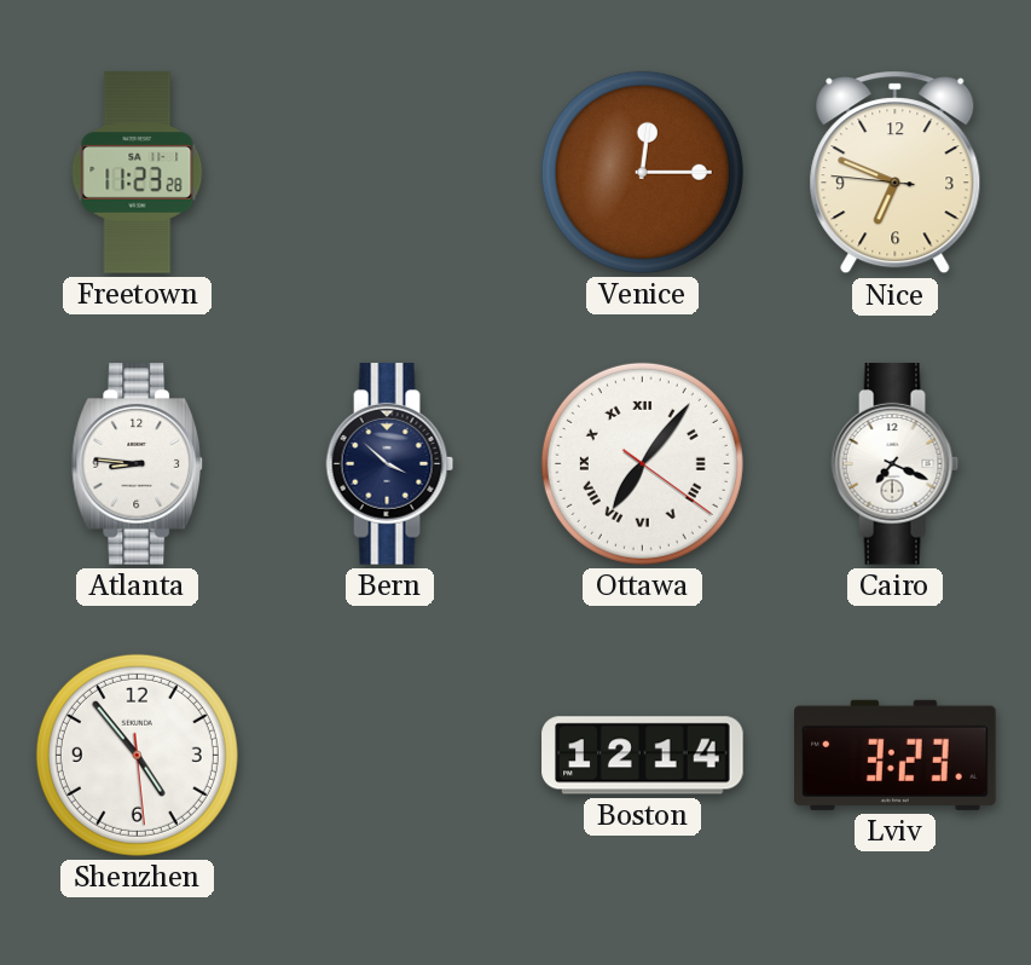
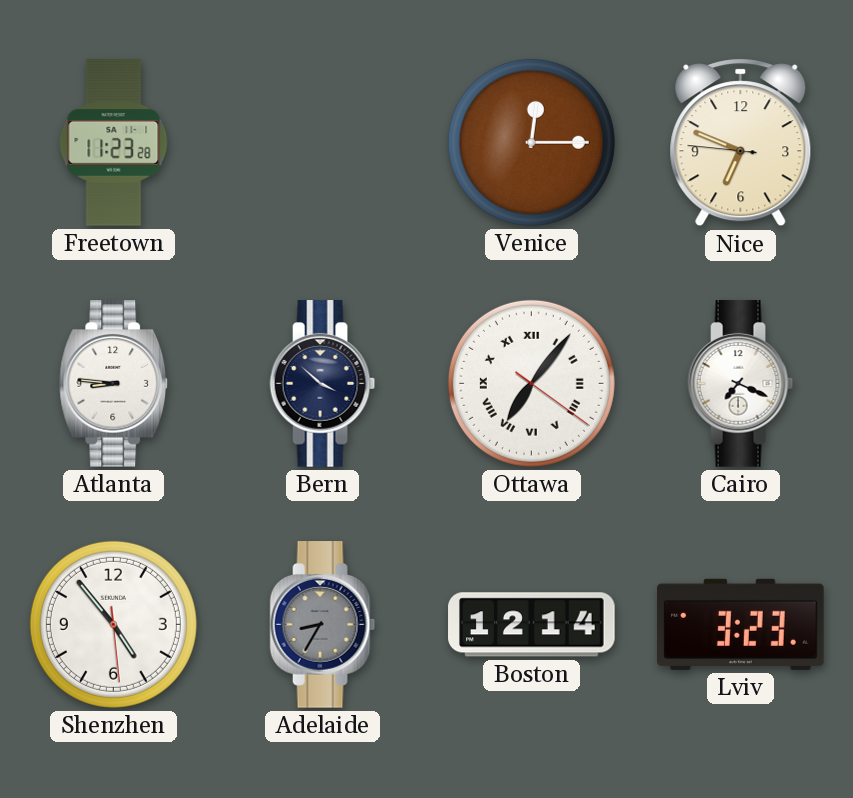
Adelaide: none -> 8:35 (323, 625)
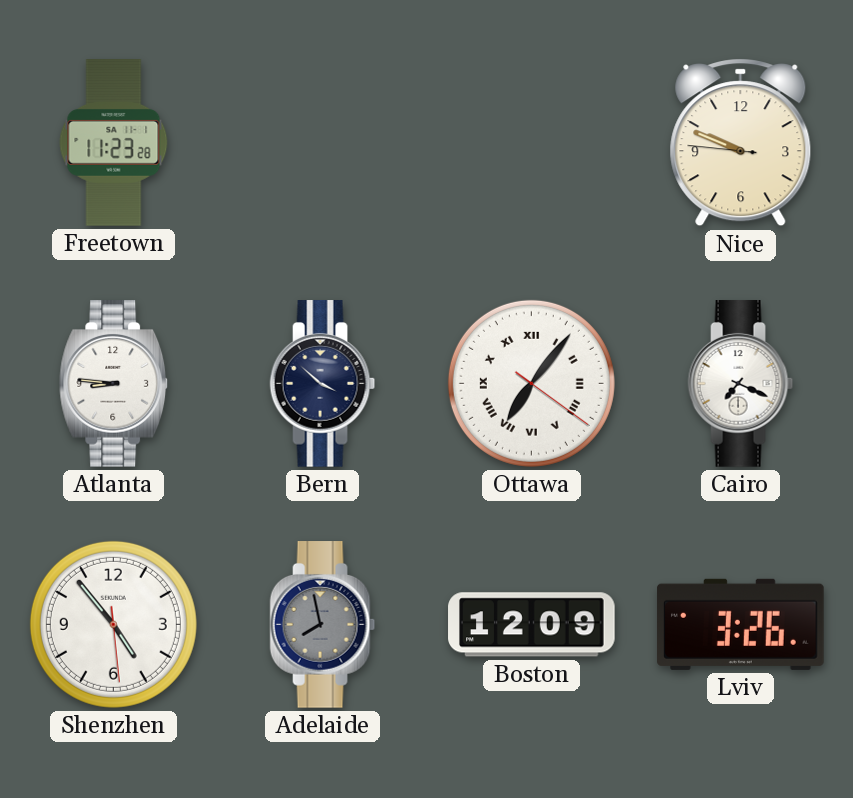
Venice: 12:15 -> none (531, 142)
Nice: 6:48 -> 9:48 (741, 143)
Adelaide: 8:35 -> 7:58 (323, 625)
Boston: 12:14 -> 12:09 (532, 625)
Lviv: 3:23 -> 3:26 (741, 624)
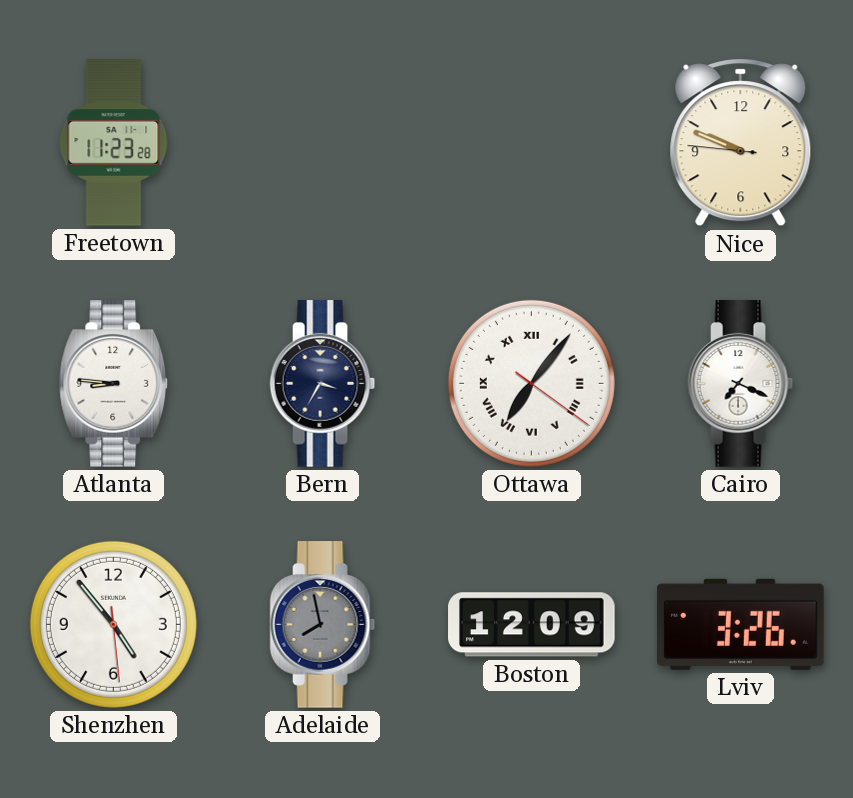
Bern: 3:52 -> 3:35 (323, 384)
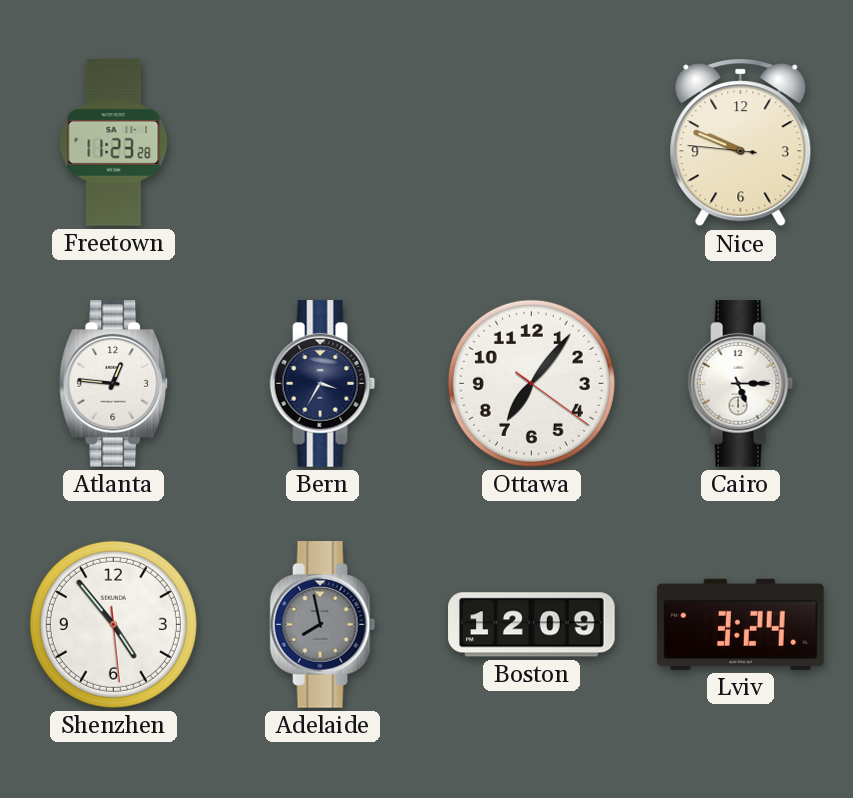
Atlanta: 8:46 -> 12:46 (114, 384)
Ottawa numerals: Roman -> Arabic (531, 383)
Cairo: 7:19 -> 5:15 (741, 384)
Lviv: 3:26 -> 3:24 (741, 624)
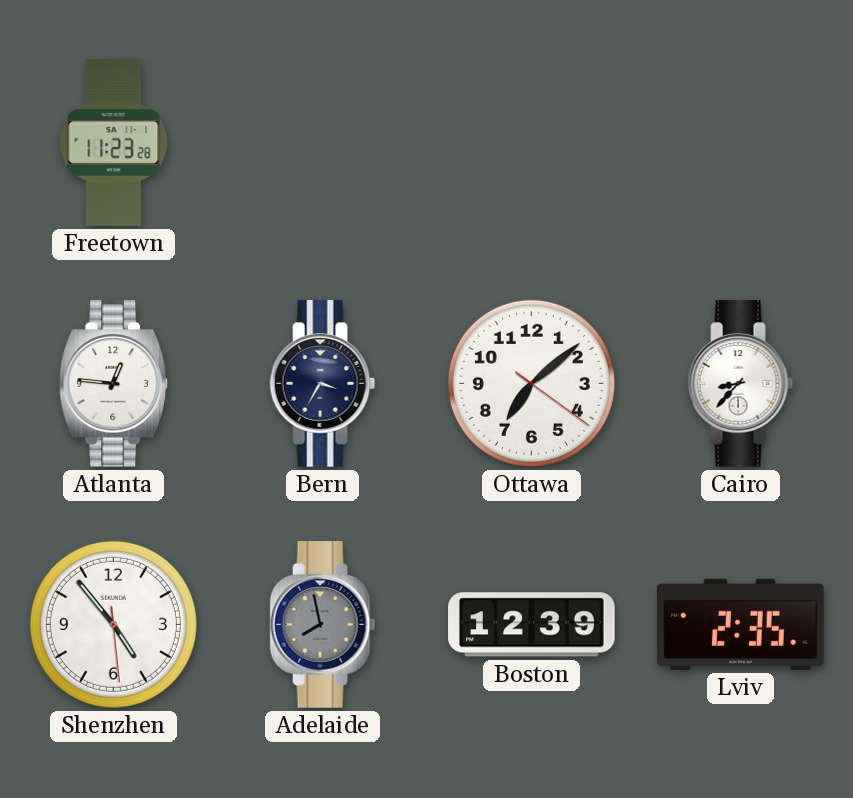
Nice: 9:48 -> none (741, 143)
Ottawa: 7:06 -> 7:08 (531, 383)
Cairo: 5:15 -> 8:37 (741, 384)
Boston: 12:09 -> 12:39 (532, 625)
Lviv: 3:24 -> 2:35 (741, 624)
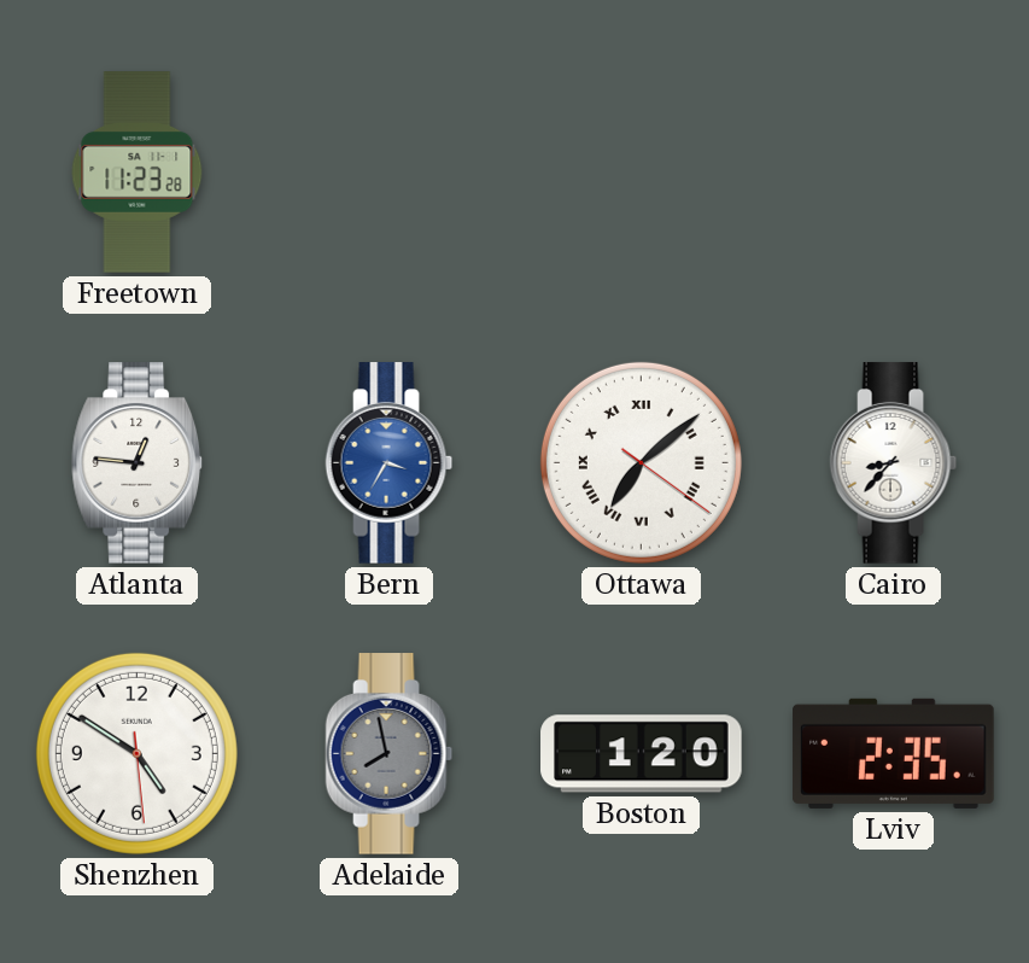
Bern dial: navy -> blue (390, 463)
Ottawa numerals: Arabic -> Roman (641, 462)
Shenzhen: 4:53 -> 4:50 (136, 753)
Boston: 12:39 -> 1:20 (642, 754)
